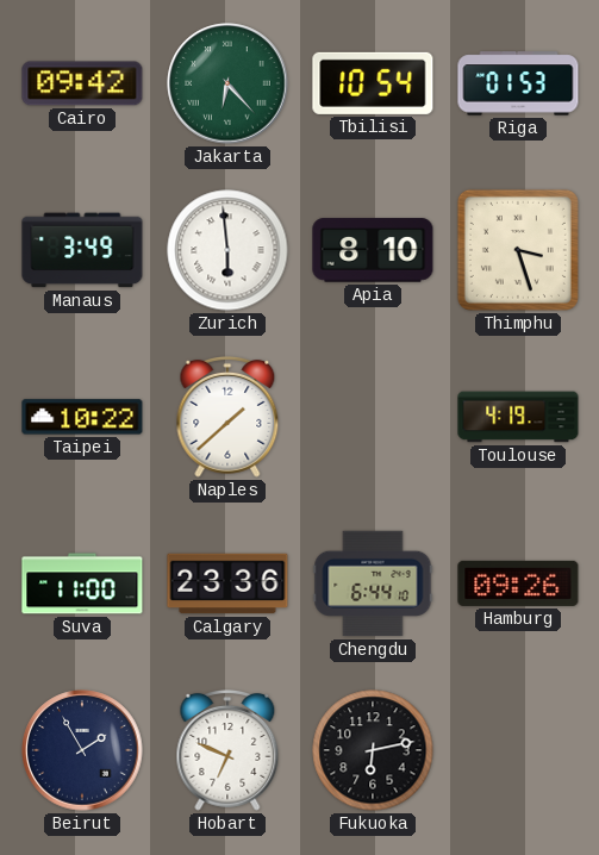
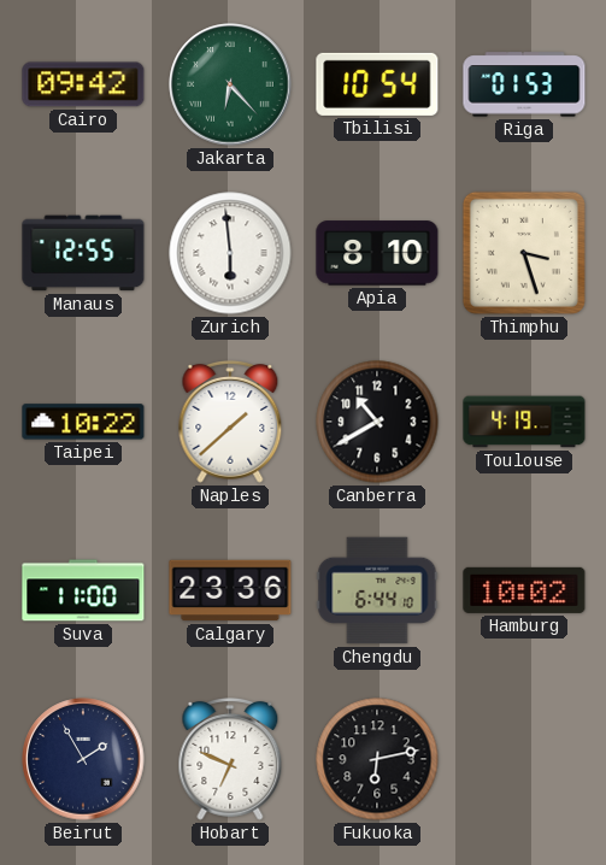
Manaus: 3:49 -> 12:55 (83, 253)
Canberra: none -> 10:40 (377, 422)
Hamburg: 09:26 -> 10:02 (524, 590)
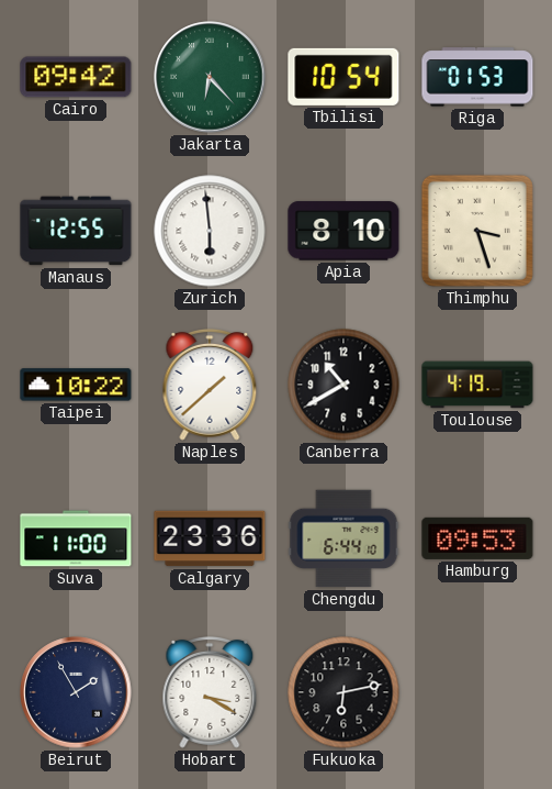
Hamburg: 10:02 -> 09:53 (477, 538)
Hobart: 6:49 -> 3:20 (210, 692)
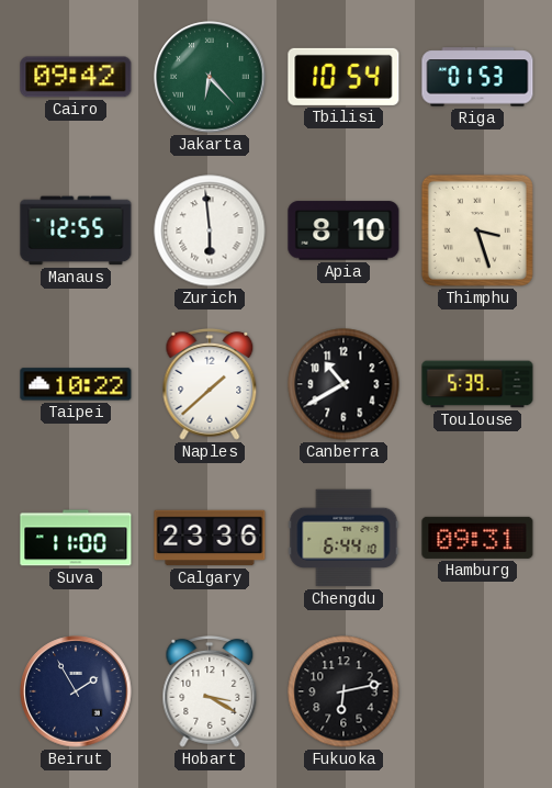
Toulouse: 4:19 -> 5:39 (477, 384)
Hamburg: 09:53 -> 09:31 (477, 538)
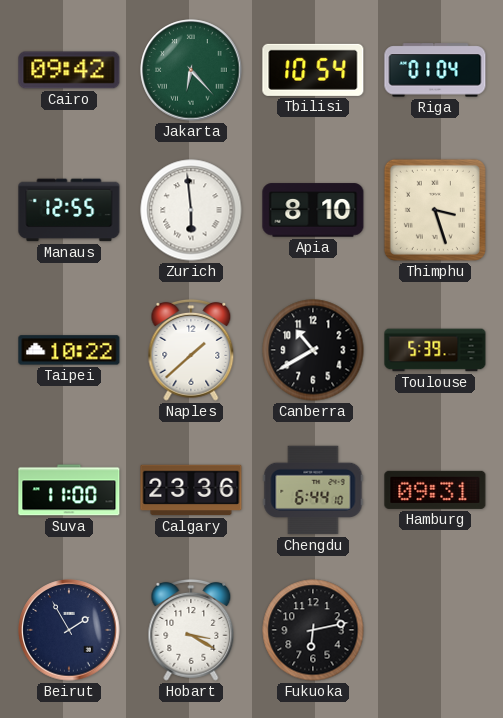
Riga: 01:53 -> 01:04 (435, 70)
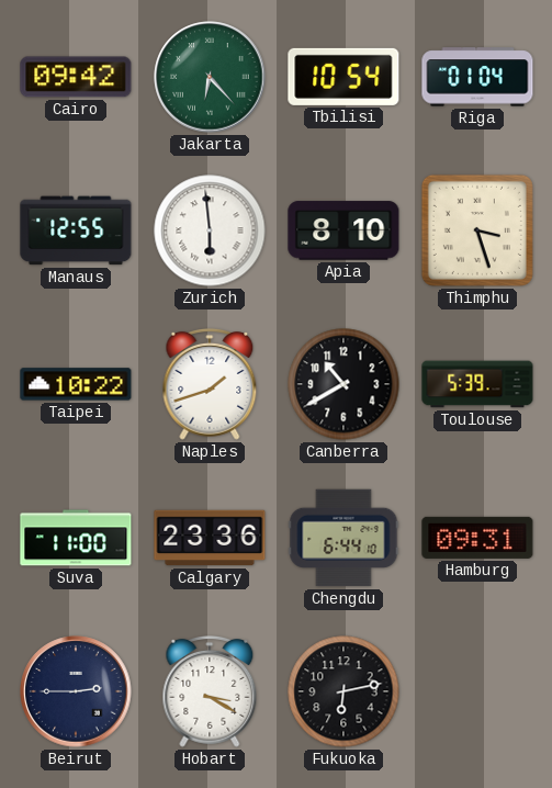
Naples: 1:38 -> 1:42 (210, 384)
Beirut: 1:55 -> 2:45 (76, 691)
